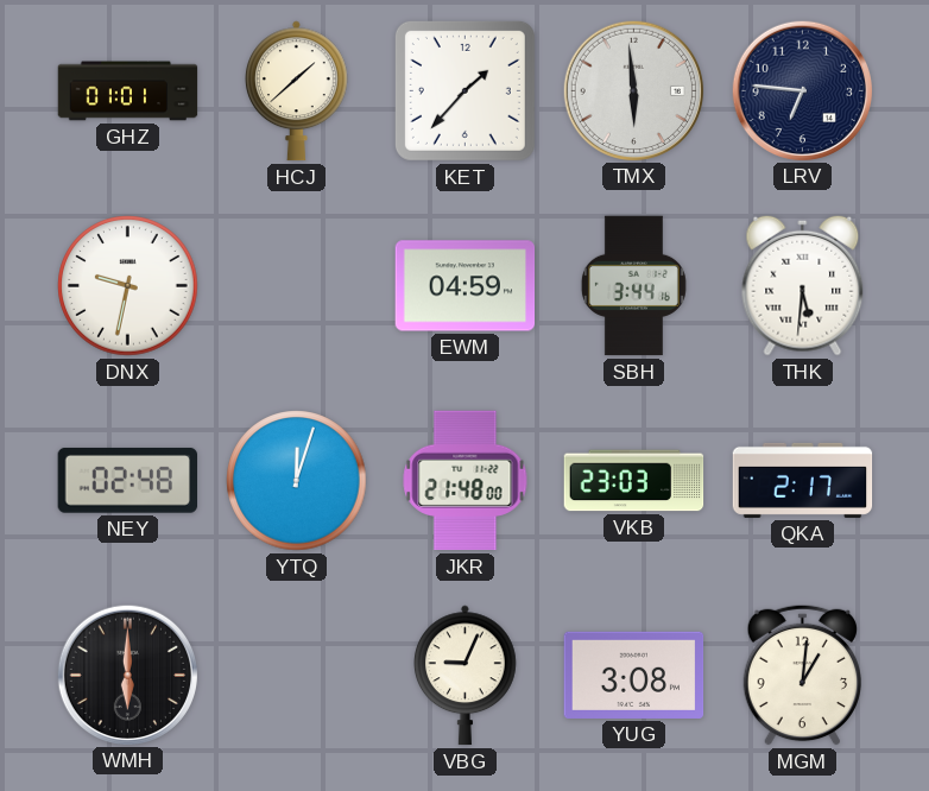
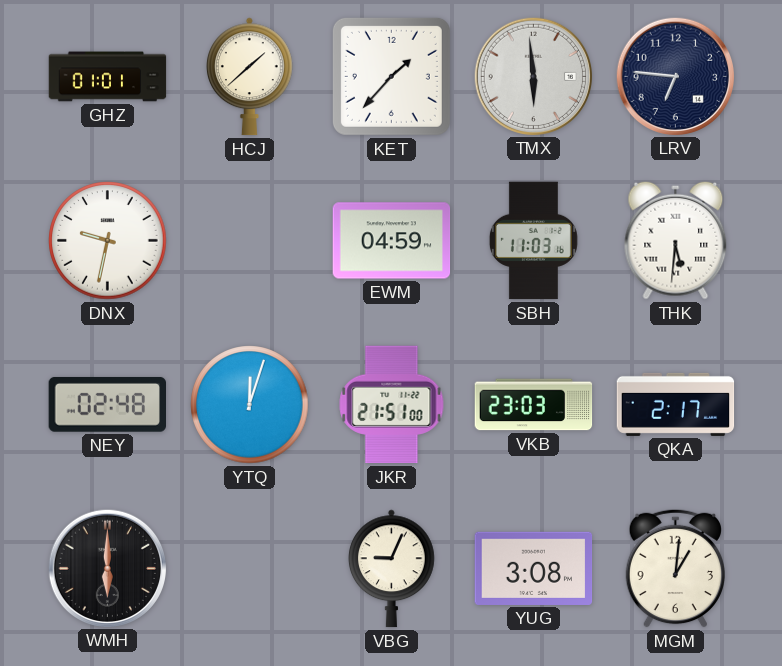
SBH: 3:44 -> 11:03 (533, 241)
JKR: 21:48 -> 21:51 (392, 405)
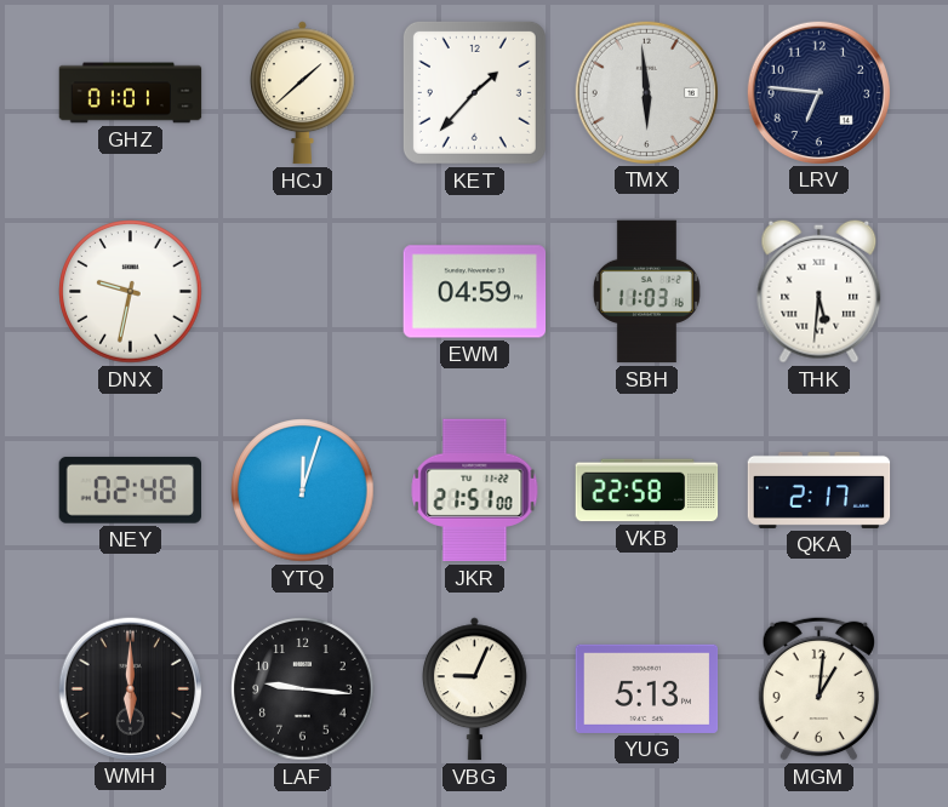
VKB: 23:03 -> 22:58 (647, 491)
LAF: none -> 9:16 (303, 689)
YUG: 3:08 -> 5:13 (647, 688)
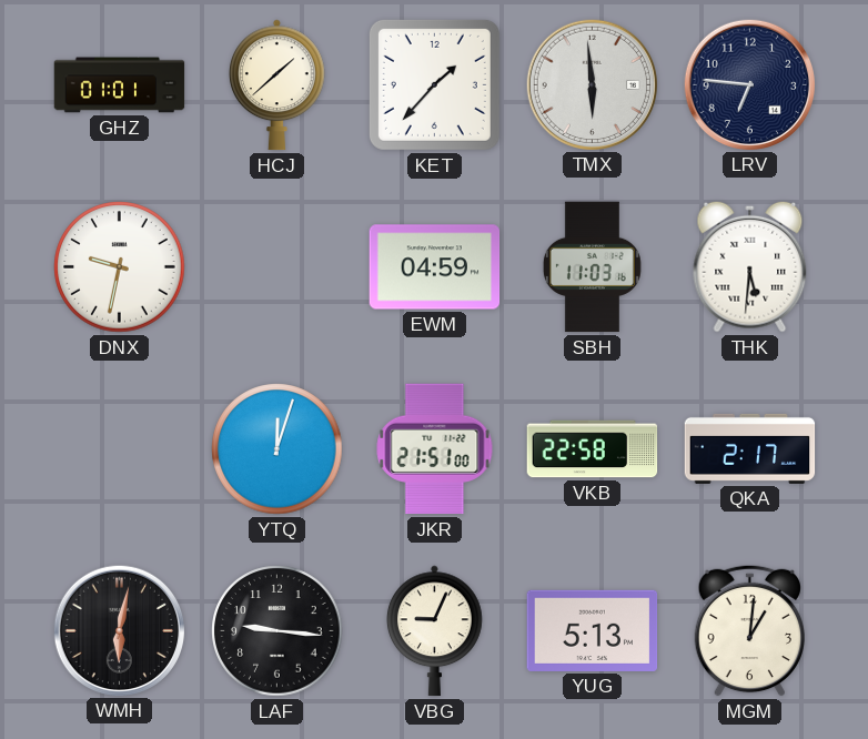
NEY: 02:48 -> none (130, 490)
WMH: 6:00 -> 6:02 (119, 630)
